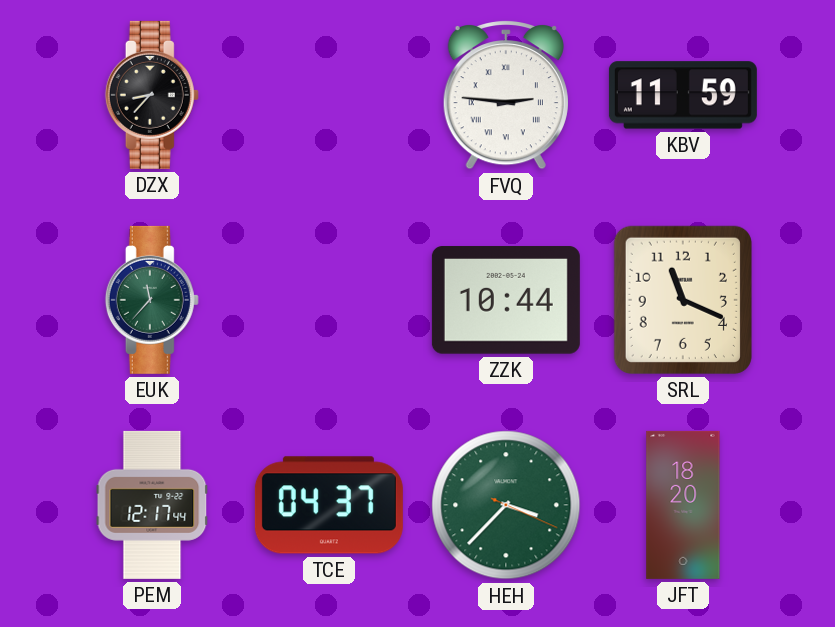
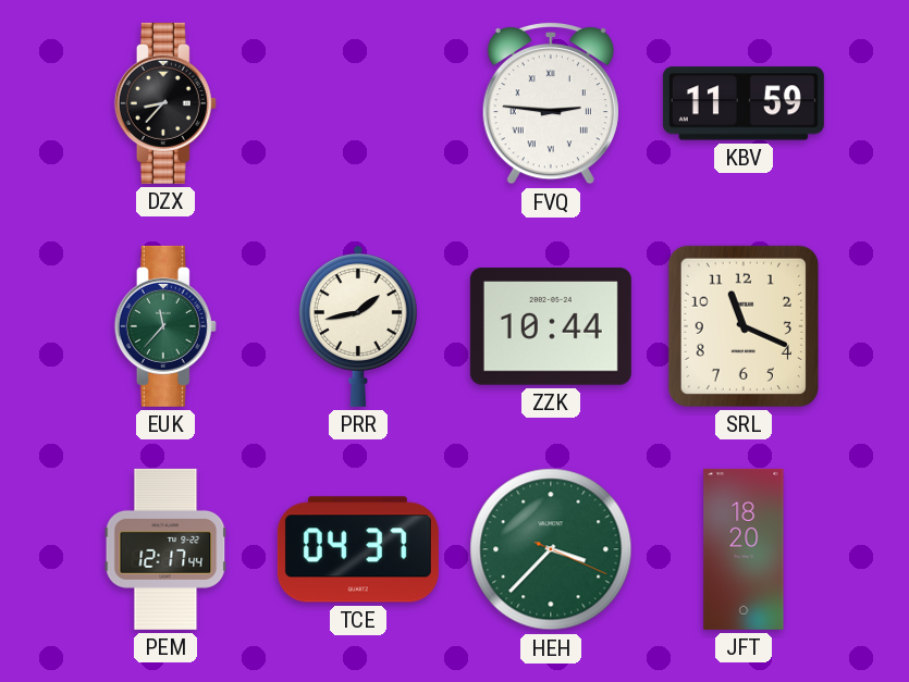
PRR: none -> 1:43 (358, 326)
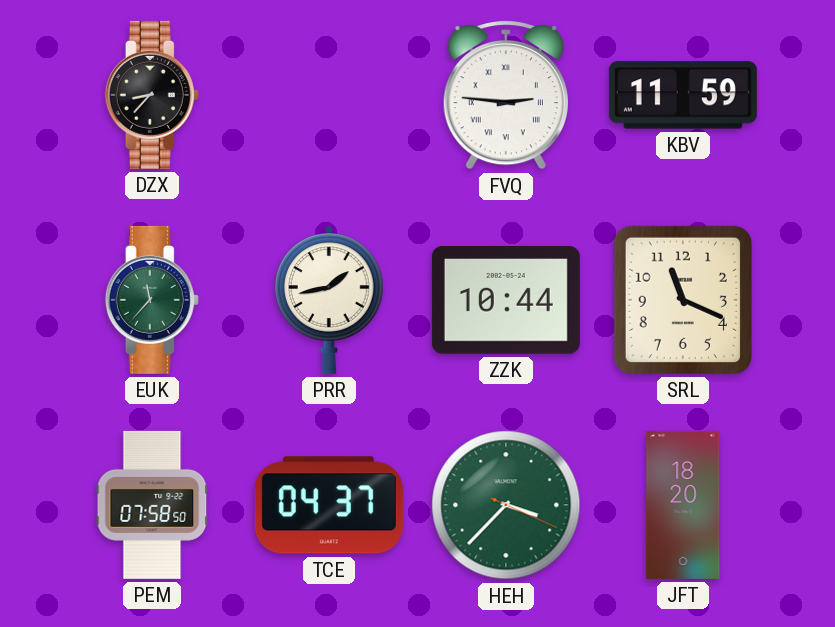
PEM: 12:17 -> 07:58 (152, 505)
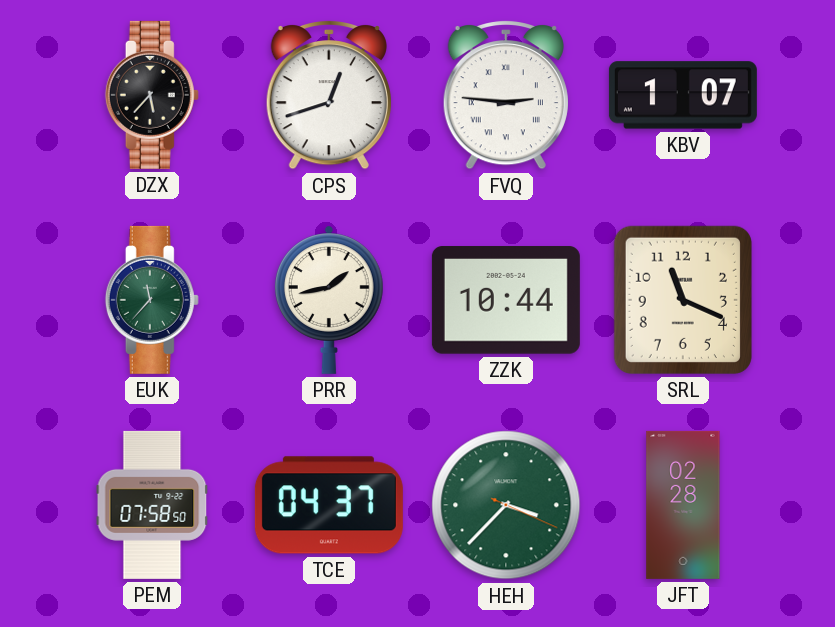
DZX: 8:37 -> 5:37 (152, 95)
CPS: none -> 12:42 (329, 95)
KBV: 11:59 -> 1:07 (683, 95)
JFT: 18:20 -> 02:28 (683, 505)
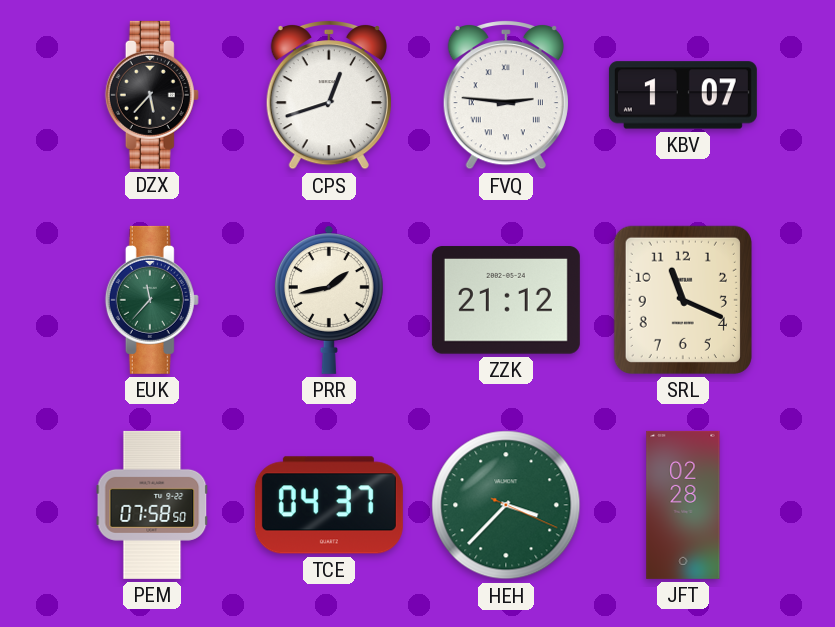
ZZK: 10:44 -> 21:12 (506, 300)
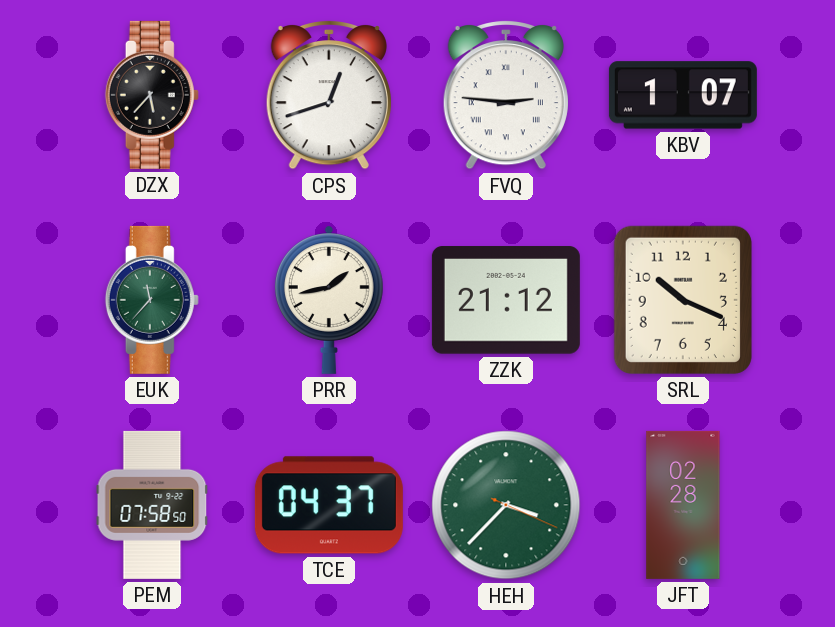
SRL: 11:19 -> 10:19 (683, 300)
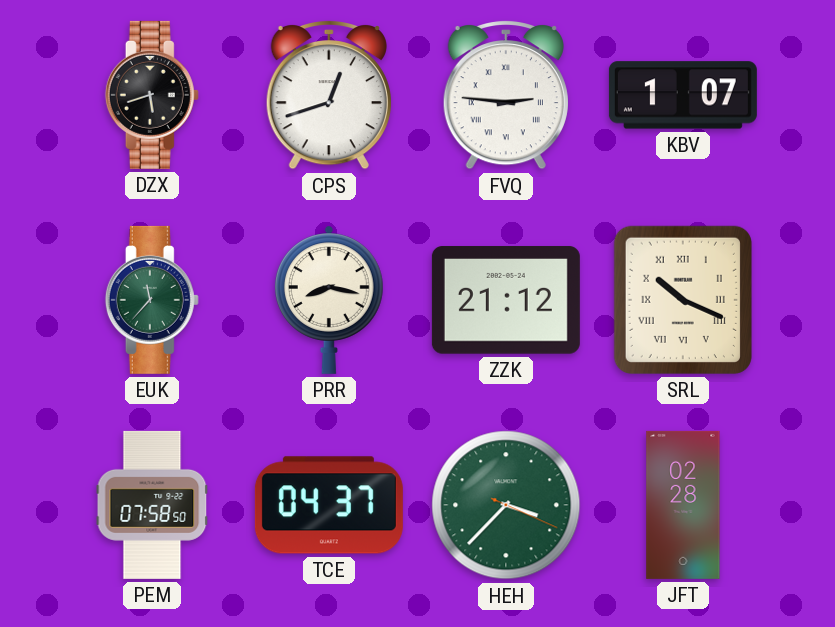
DZX: 5:37 -> 5:42 (152, 95)
PRR: 1:43 -> 8:17 (329, 300)
SRL numerals: Arabic -> Roman (683, 300)
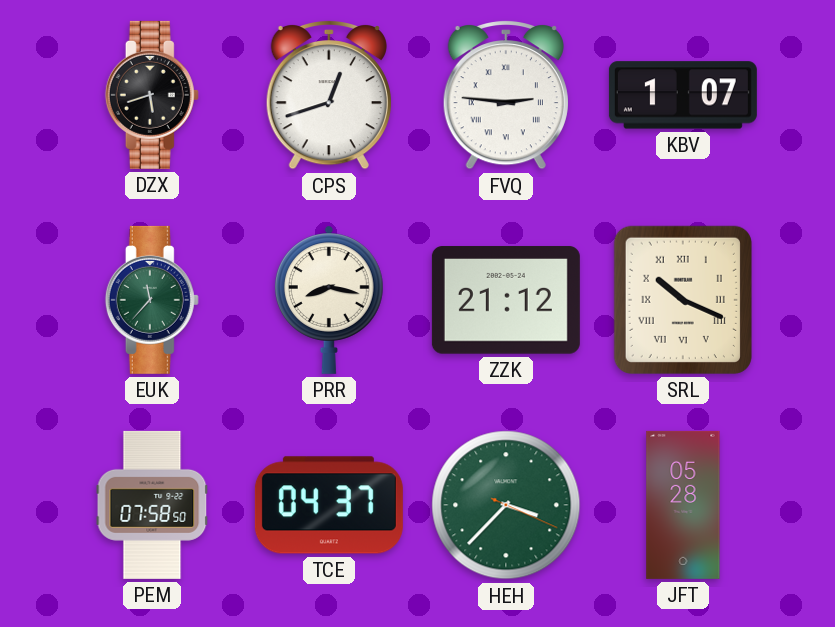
JFT: 02:28 -> 05:28 (683, 505)
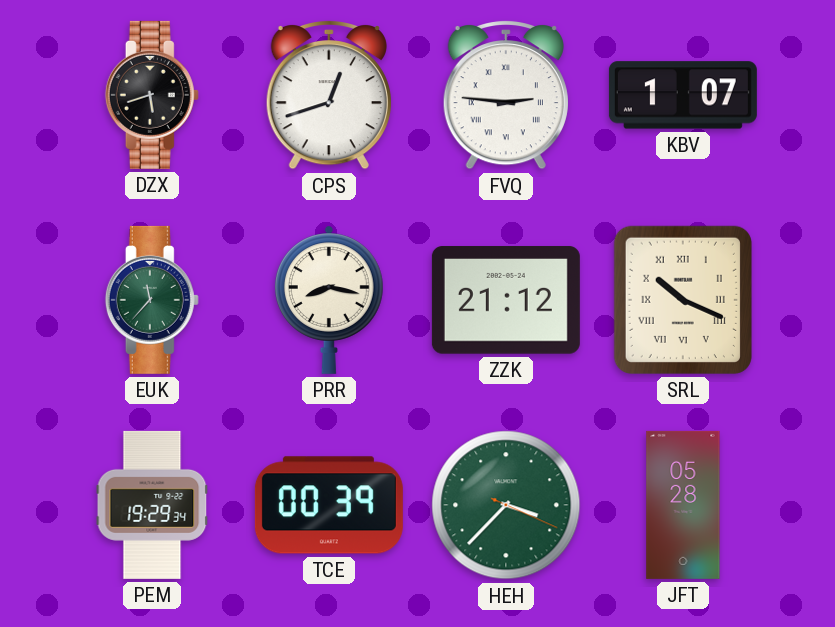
PEM: 07:58 -> 19:29 (152, 505)
TCE: 04:37 -> 00:39 (329, 505)
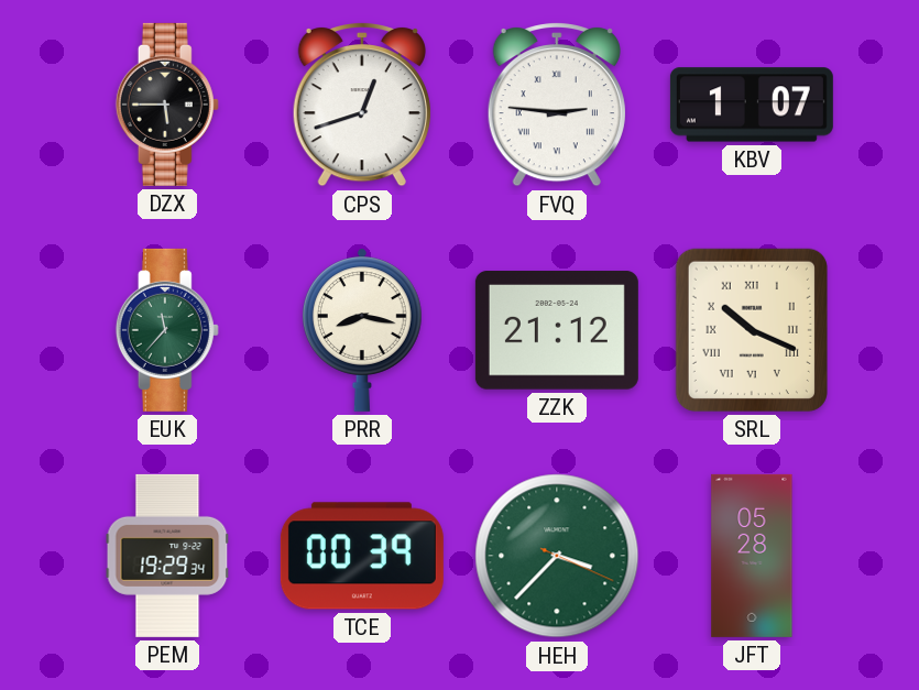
DZX: 5:42 -> 5:45 (167, 105)
